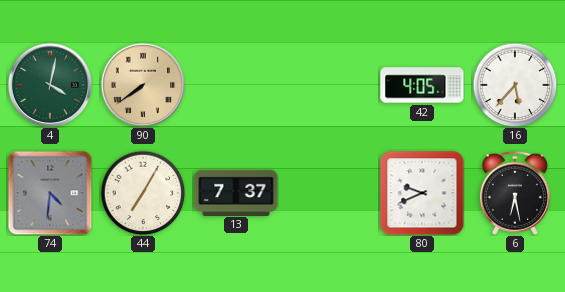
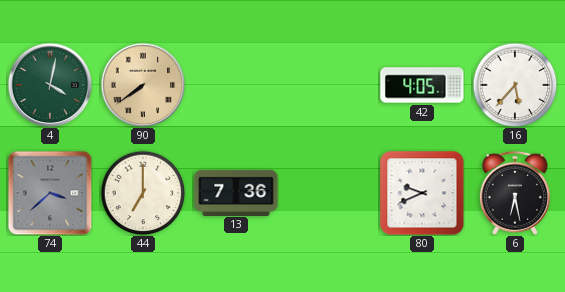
74: 4:31 -> 3:38 (50, 193)
44: 7:05 -> 7:00 (143, 193)
13: 7:37 -> 7:36 (236, 192)
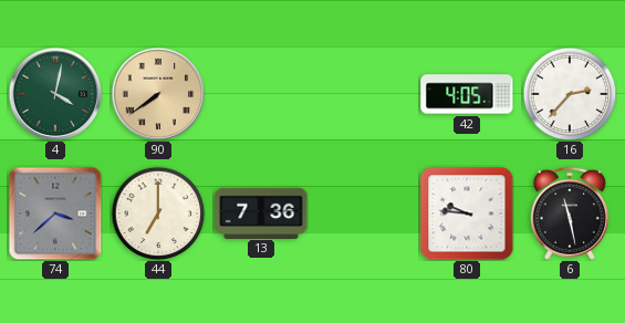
16: 5:37 -> 2:37 (570, 94)
80: 9:41 -> 9:46 (467, 213)
6: 6:28 -> 11:28 (570, 213)
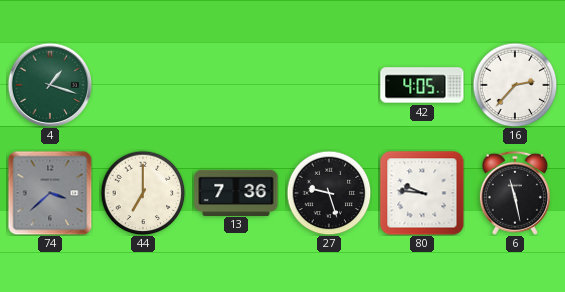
4: 4:02 -> 1:18 (50, 85)
90: 7:39 -> none (158, 94)
27: none -> 9:27 (329, 193)
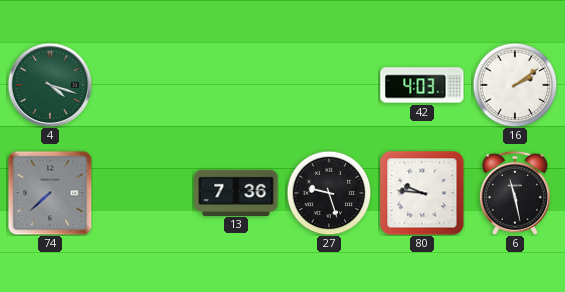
4: 1:18 -> 4:18 (50, 85)
42: 4:05 -> 4:03 (422, 85)
16: 2:37 -> 2:09 (515, 85)
74: 3:38 -> 7:38 (50, 193)
44: 7:00 -> none (143, 193)
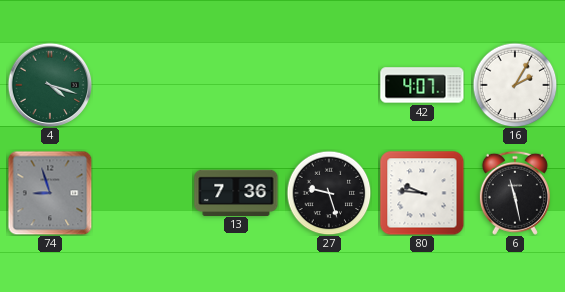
42: 4:03 -> 4:07 (422, 85)
16: 2:09 -> 2:05 (515, 85)
74: 7:38 -> 8:57 (50, 193)
